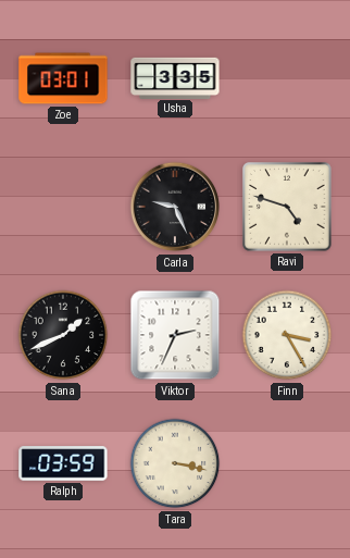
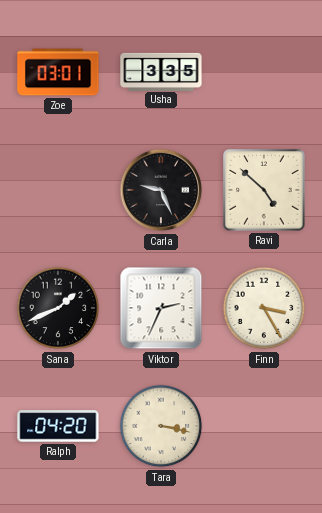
Ravi: 4:48 -> 4:52 (264, 190)
Ralph: 03:59 -> 04:20 (58, 426)
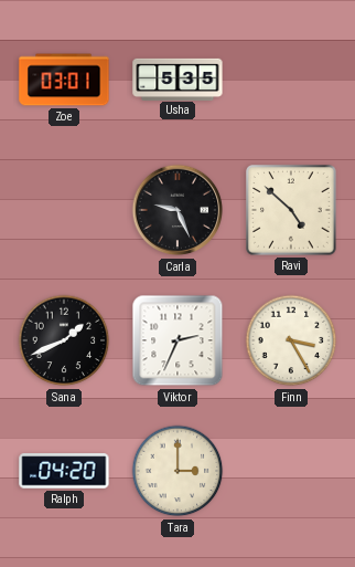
Usha: 3:35 -> 5:35 (177, 78)
Tara: 3:17 -> 3:00 (177, 471)
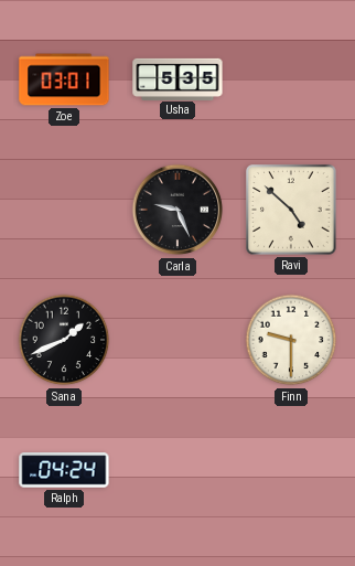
Viktor: 2:34 -> none (177, 340)
Finn: 3:25 -> 9:30 (291, 340)
Ralph: 04:20 -> 04:24 (64, 470)
Tara: 3:00 -> none (177, 471)
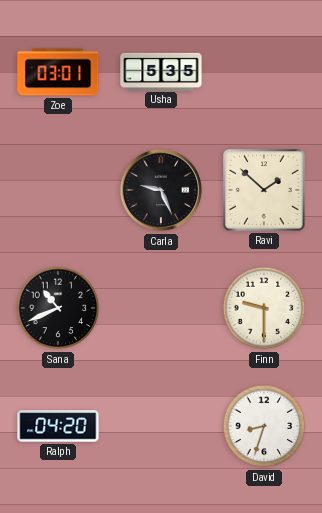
Ravi: 4:52 -> 1:52 (264, 190)
Sana: 1:41 -> 10:41 (58, 308)
Ralph: 04:24 -> 04:20 (58, 426)
David: none -> 8:33 (264, 426)
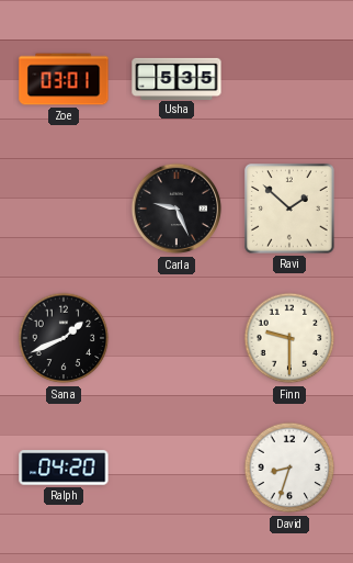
Sana: 10:41 -> 1:41 (64, 338)
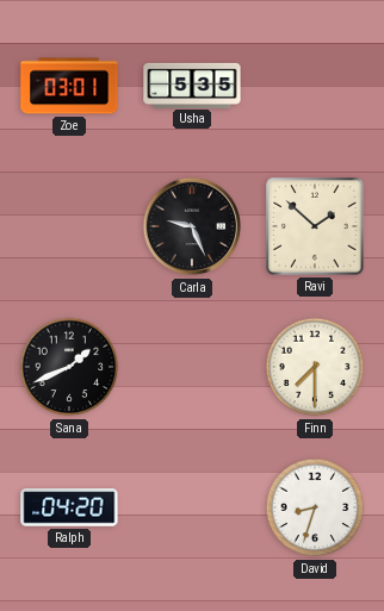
Finn: 9:30 -> 7:30 (315, 367)
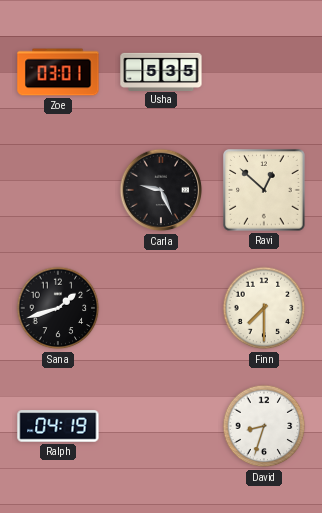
Ravi: 1:52 -> 12:52 (264, 190)
Sana: 1:41 -> 1:42 (58, 308)
Ralph: 04:20 -> 04:19 (58, 426)
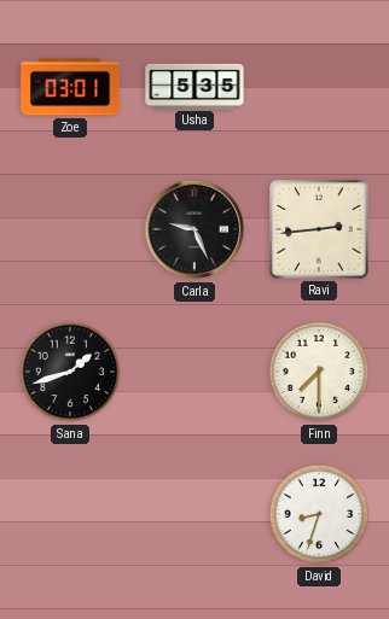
Ravi: 12:52 -> 2:44 (319, 229)
Ralph: 04:19 -> none (58, 426)
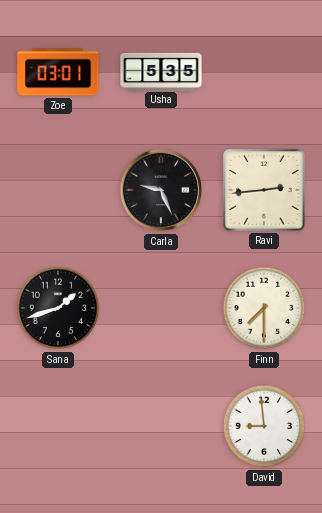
David: 8:33 -> 8:59 (264, 426)
